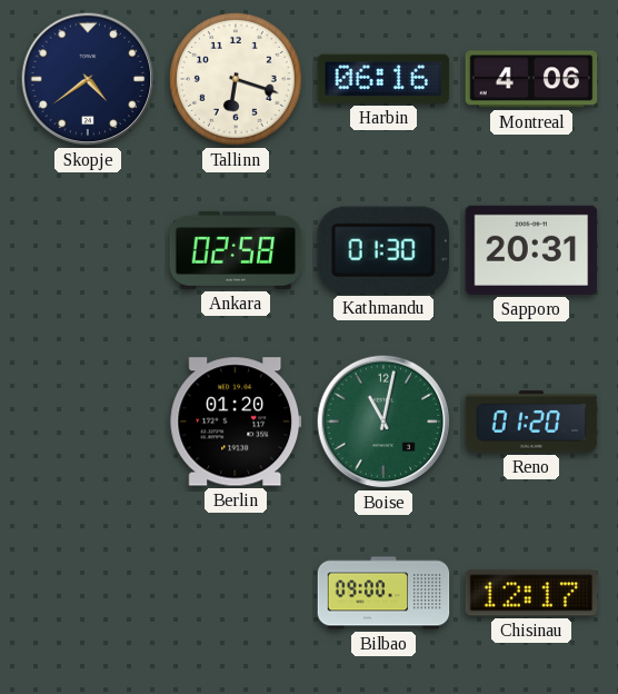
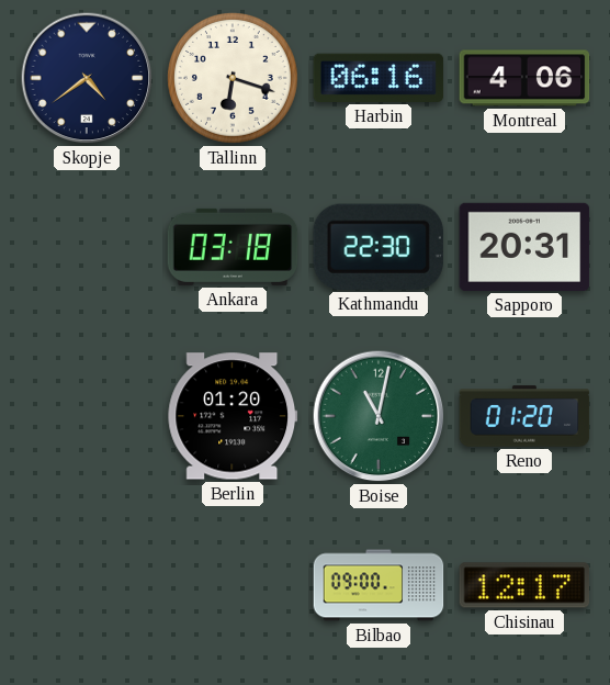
Ankara: 02:58 -> 03:18 (233, 247)
Kathmandu: 01:30 -> 22:30 (379, 247)
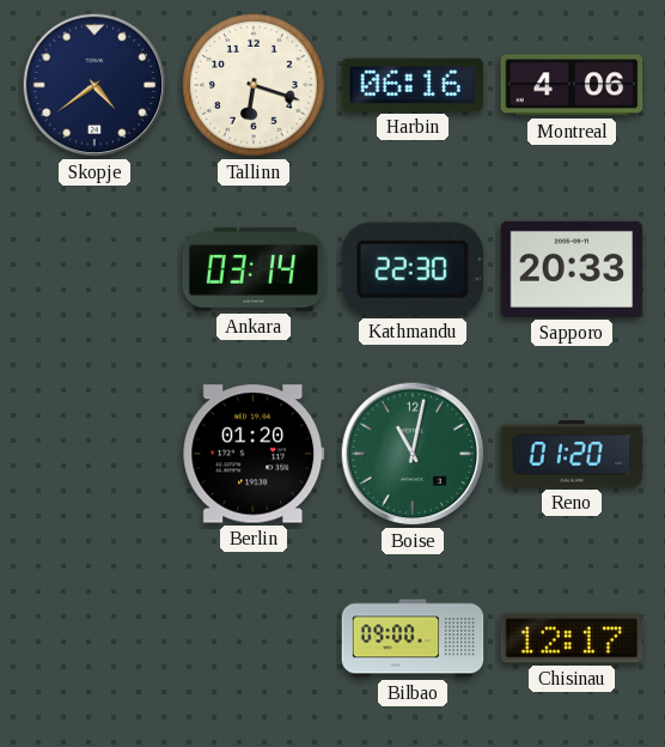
Ankara: 03:18 -> 03:14 (254, 269)
Sapporo: 20:31 -> 20:33 (572, 269)
